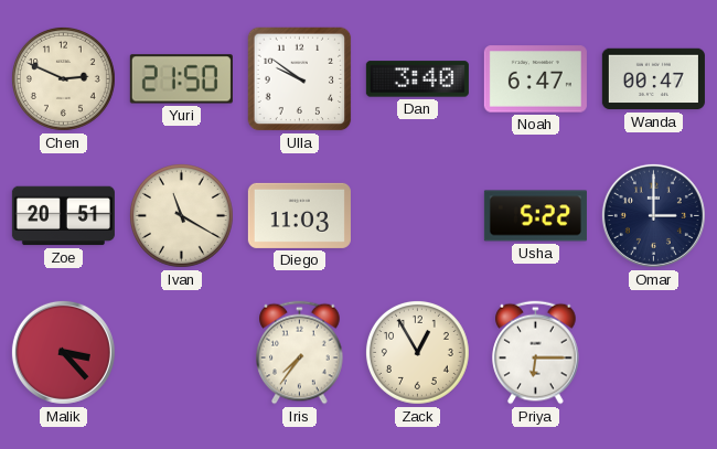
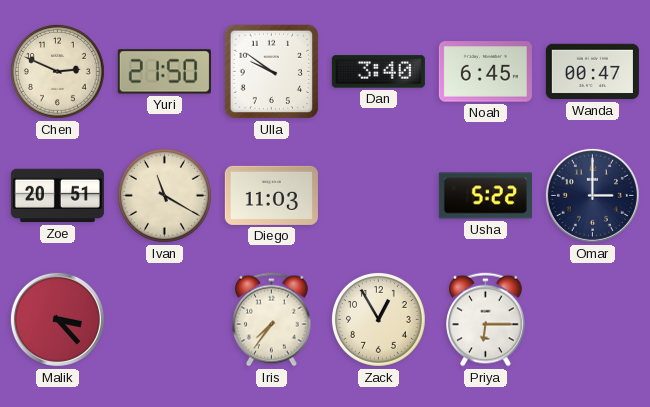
Noah: 6:47 -> 6:45 (485, 72)
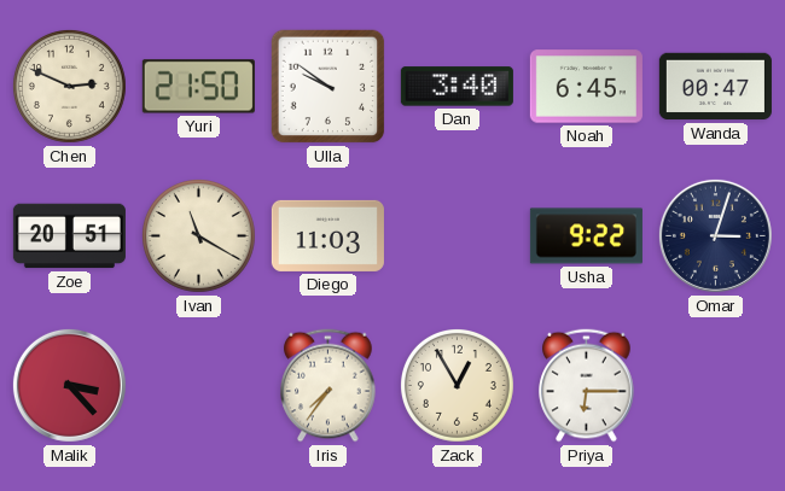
Usha: 5:22 -> 9:22 (586, 236)
Omar: 3:00 -> 3:03 (715, 235)
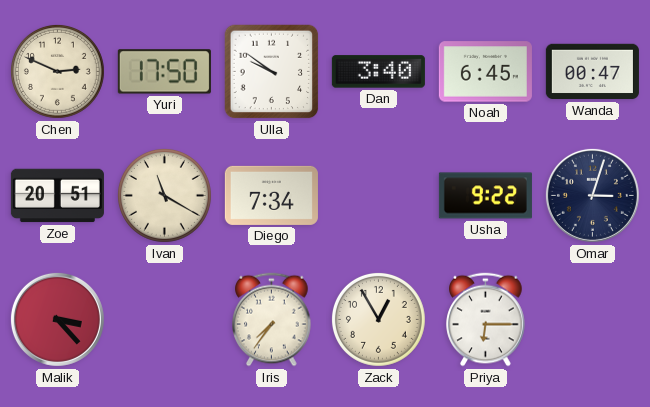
Yuri: 21:50 -> 17:50 (164, 72)
Diego: 11:03 -> 7:34 (271, 195)
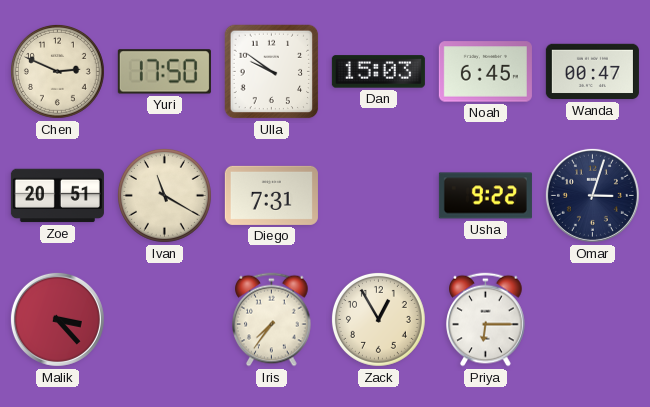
Dan: 3:40 -> 15:03 (378, 72)
Diego: 7:34 -> 7:31 (271, 195)
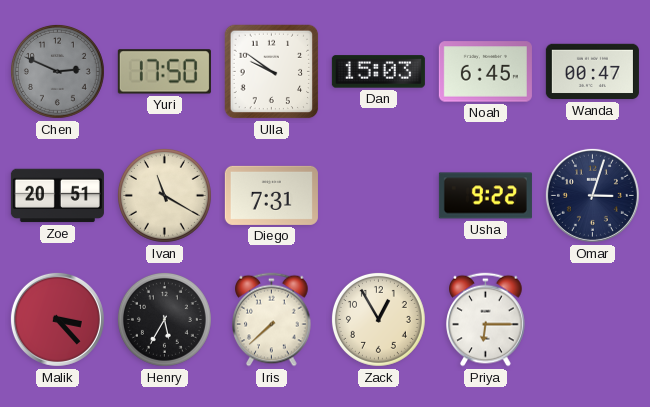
Chen dial: cream -> grey (57, 71)
Henry: none -> 5:35 (164, 319)
Iris: 7:36 -> 7:38 (272, 320)
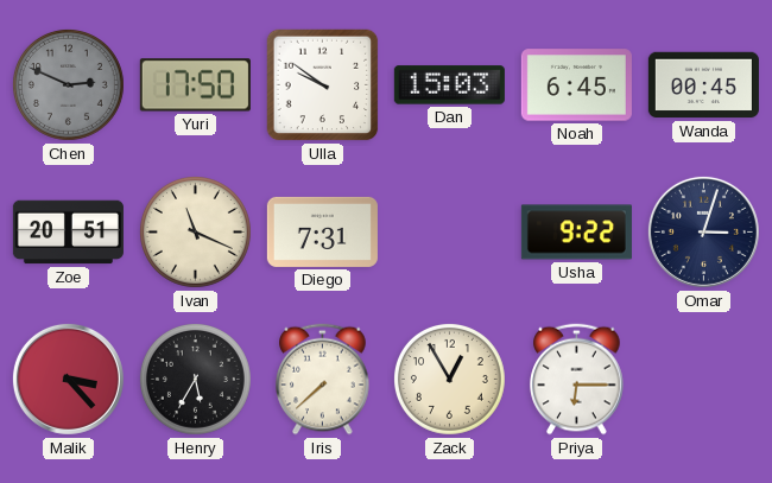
Wanda: 00:47 -> 00:45 (703, 85)
Ivan: 11:20 -> 11:19 (195, 231)
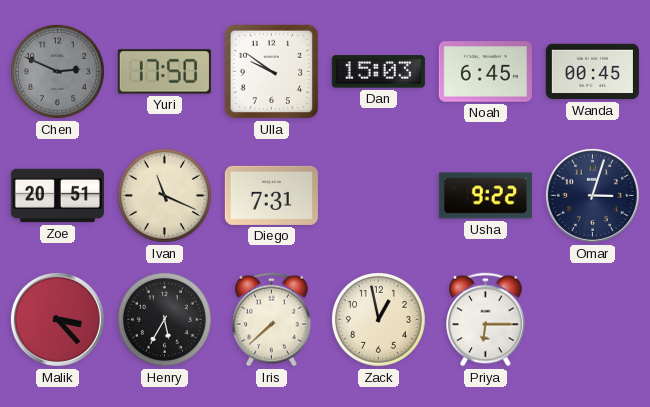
Zack: 12:55 -> 12:58 (378, 319)
